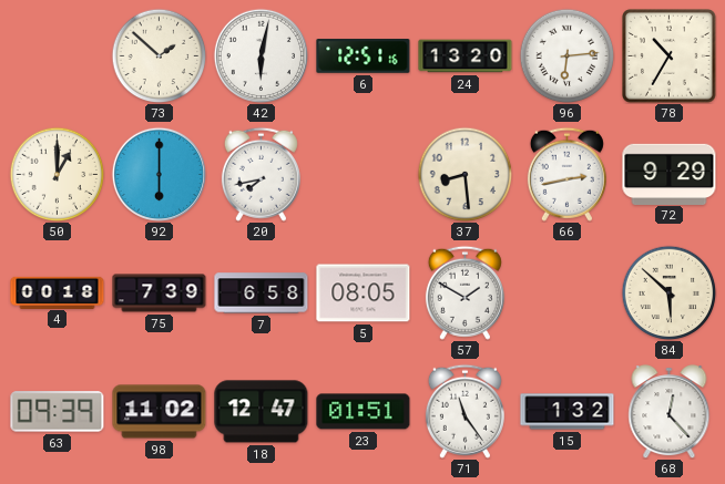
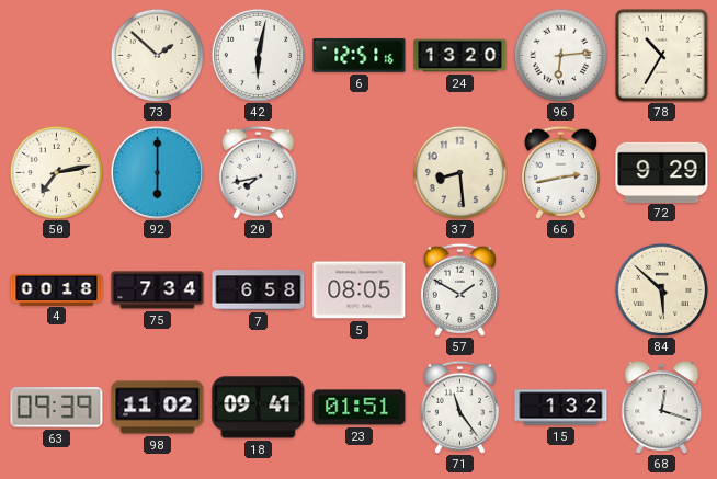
50: 1:00 -> 7:13 (56, 172)
75: 7:39 -> 7:34 (158, 290)
18: 12:47 -> 09:41 (259, 408)
68: 12:23 -> 12:18 (662, 408)
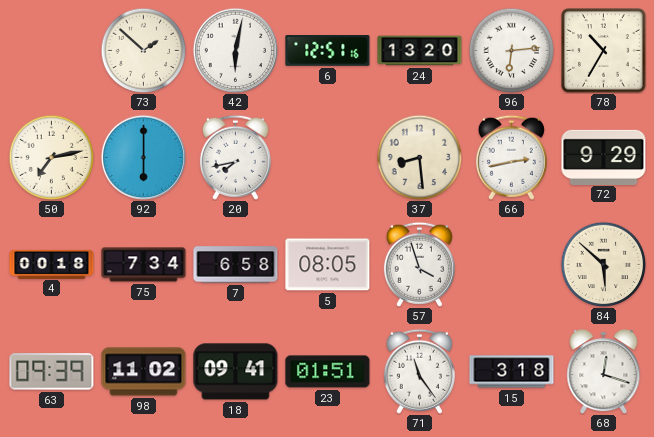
57: 1:50 -> 3:57 (419, 264)
15: 1:32 -> 3:18 (512, 372)
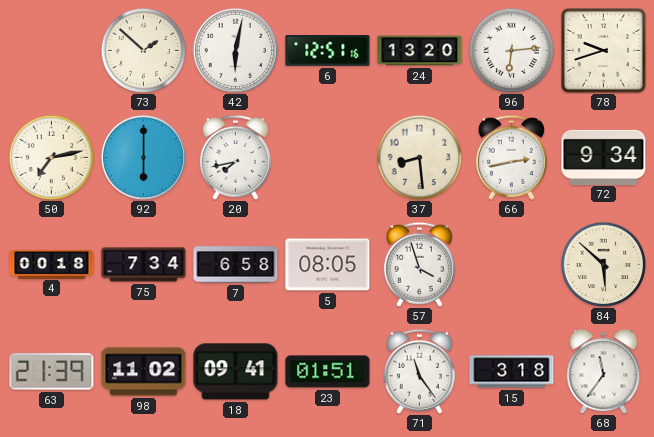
78: 10:35 -> 9:42 (604, 51)
72: 9:29 -> 9:34 (604, 157)
63: 09:39 -> 21:39 (52, 372)
68: 12:18 -> 11:36 (604, 372)
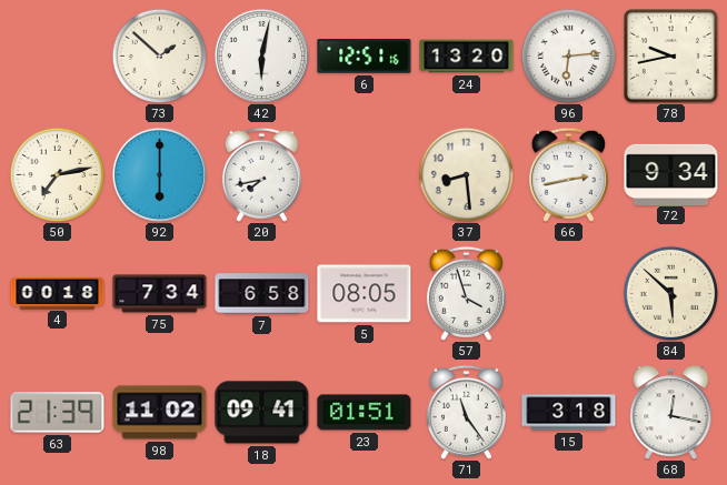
78: 9:42 -> 9:43 (671, 57)
68: 11:36 -> 12:17 (671, 413)
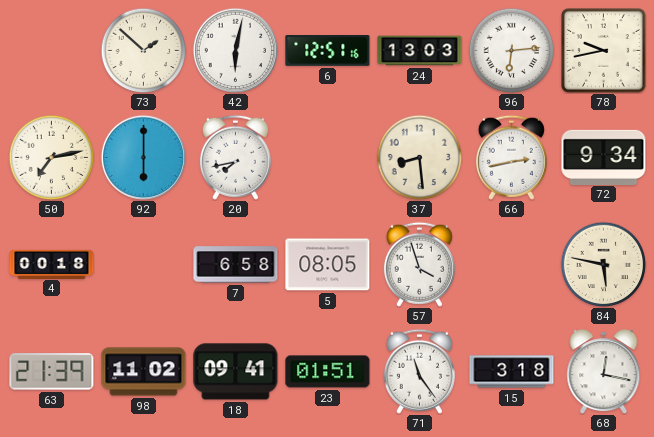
24: 13:20 -> 13:03 (420, 51)
75: 7:34 -> none (160, 294)
84: 5:52 -> 5:47 (603, 264)
